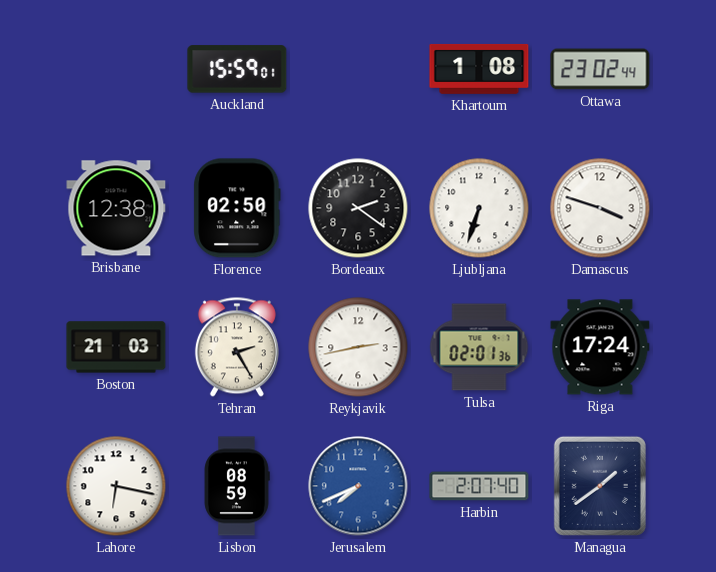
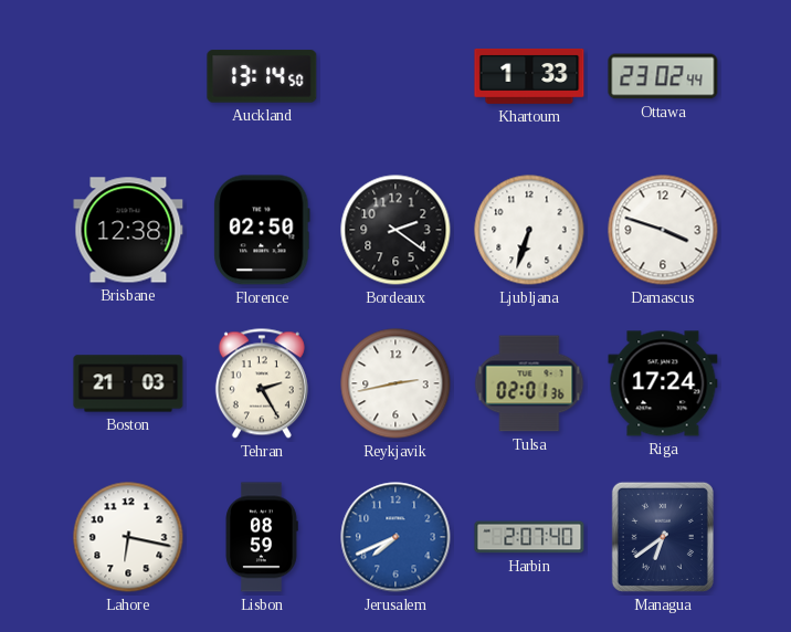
Auckland: 15:59 -> 13:14 (262, 76)
Khartoum: 1:08 -> 1:33 (529, 76)
Managua: 1:39 -> 6:39 (663, 537)
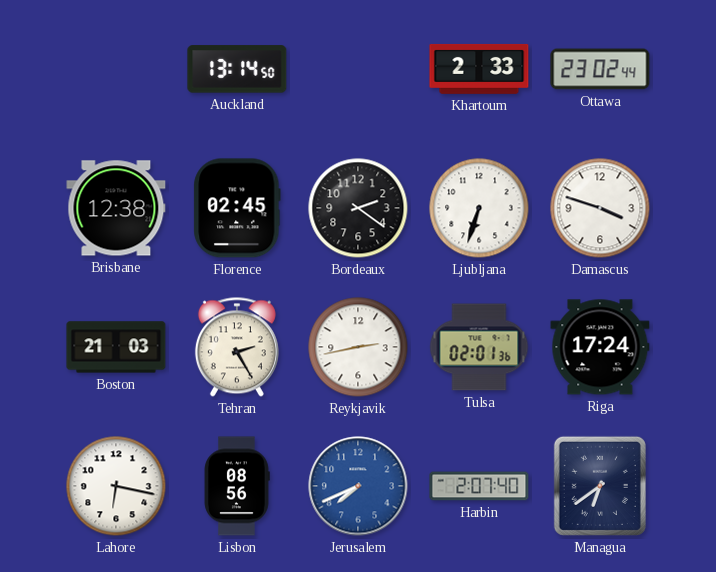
Khartoum: 1:33 -> 2:33 (479, 69)
Florence: 02:50 -> 02:45 (237, 208)
Lisbon: 08:59 -> 08:56 (237, 486)
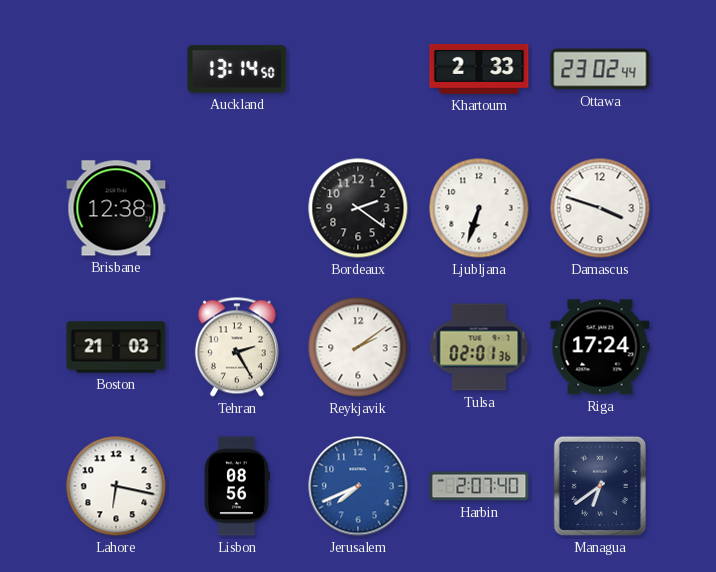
Florence: 02:45 -> none (237, 208)
Reykjavik: 2:43 -> 2:09 (358, 347)
